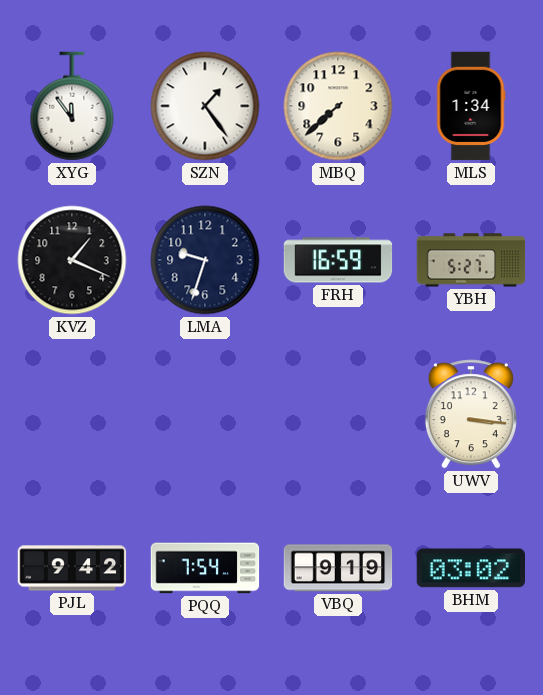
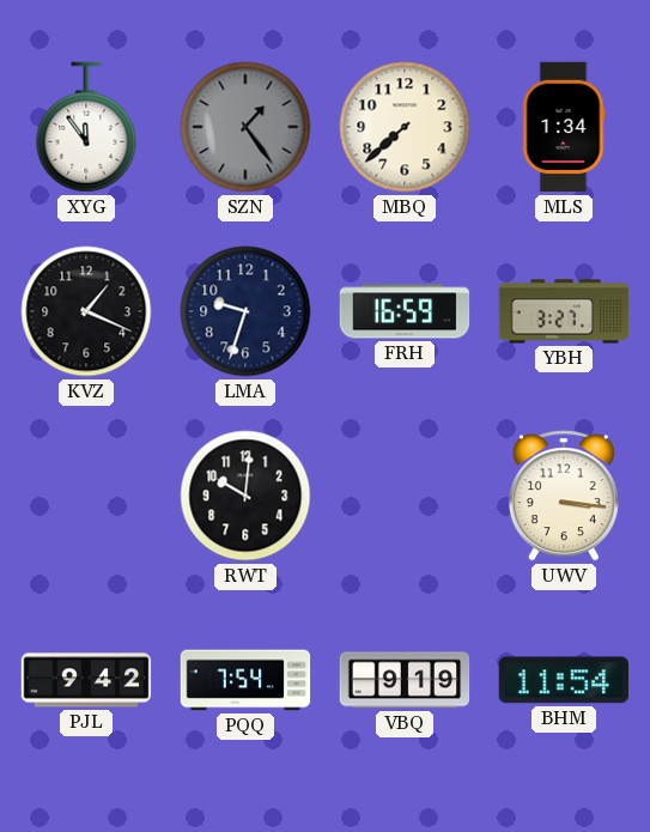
SZN dial: white -> grey (245, 127)
YBH: 5:27 -> 3:27 (564, 311)
RWT: none -> 10:01 (245, 496)
BHM: 03:02 -> 11:54 (563, 680)
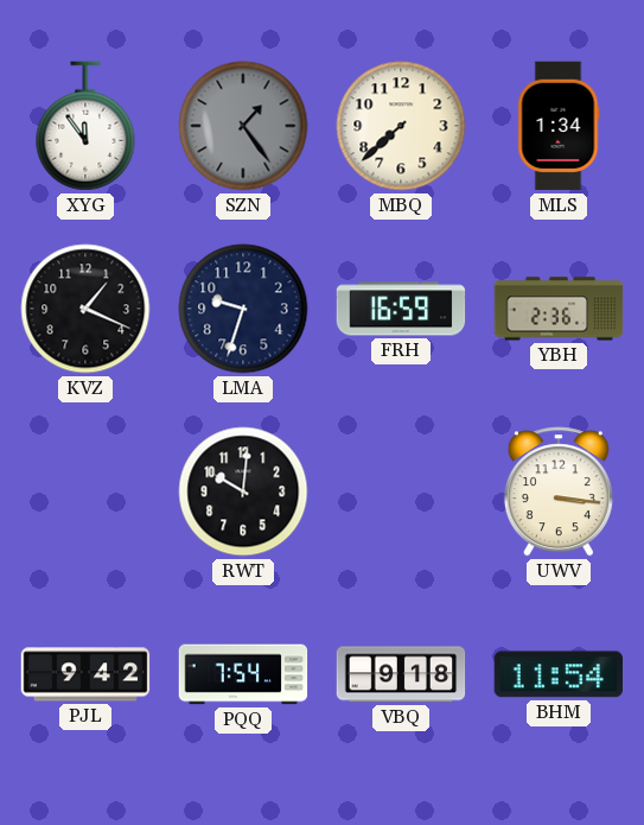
YBH: 3:27 -> 2:36 (559, 309)
VBQ: 9:19 -> 9:18 (401, 674)
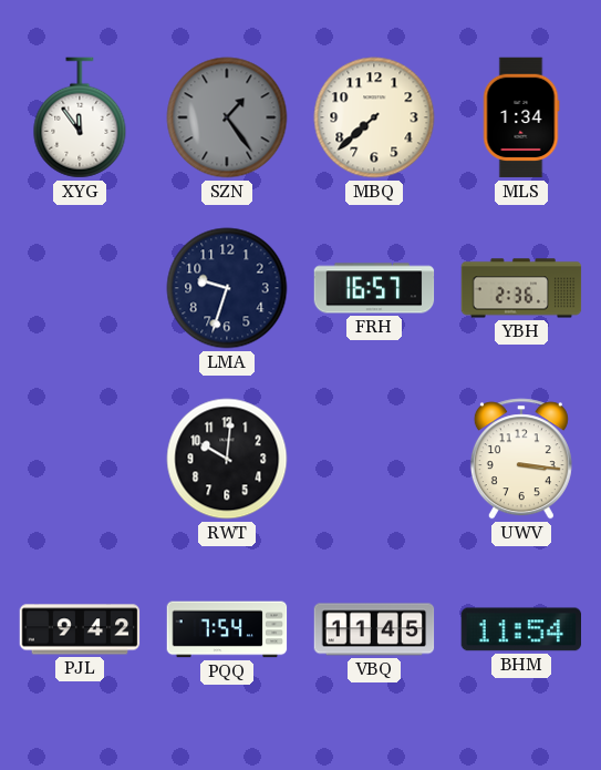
KVZ: 1:19 -> none (85, 309)
FRH: 16:59 -> 16:57 (374, 288)
VBQ: 9:18 -> 11:45 (374, 629)
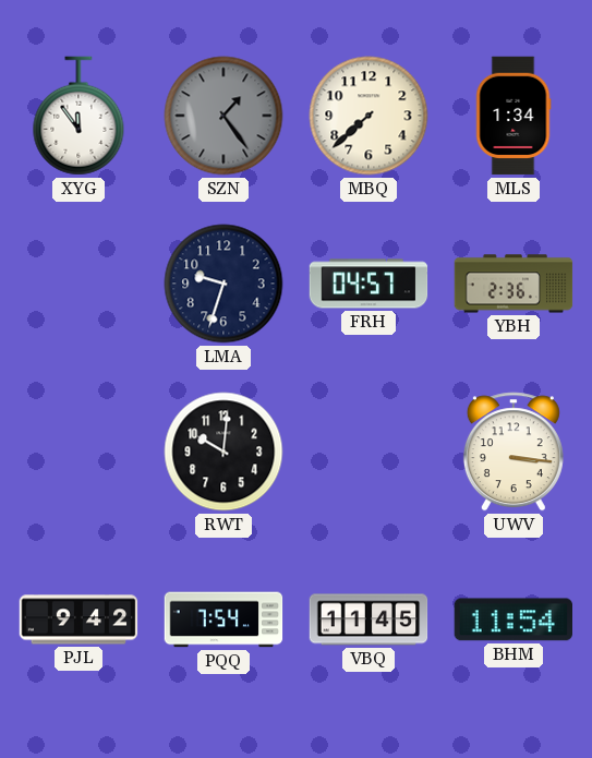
FRH: 16:57 -> 04:57 (369, 284)
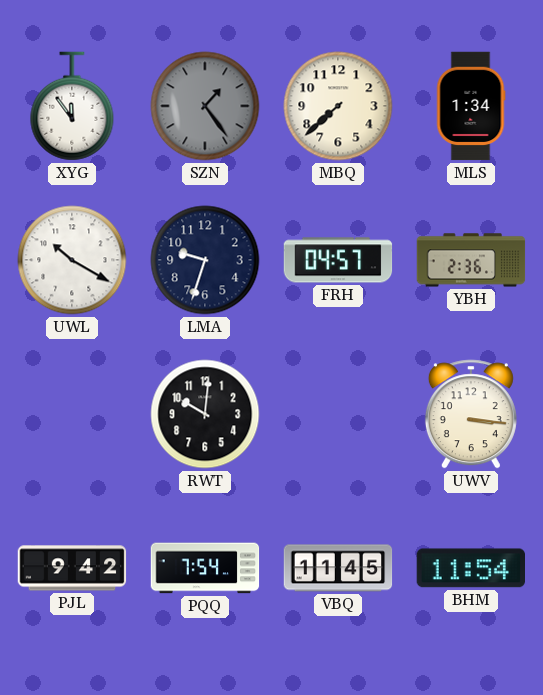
UWL: none -> 10:20 (72, 260)
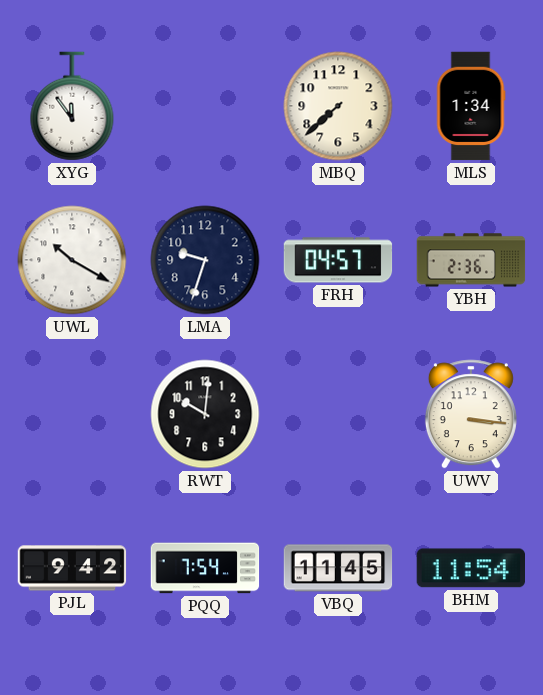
SZN: 1:24 -> none (205, 106)
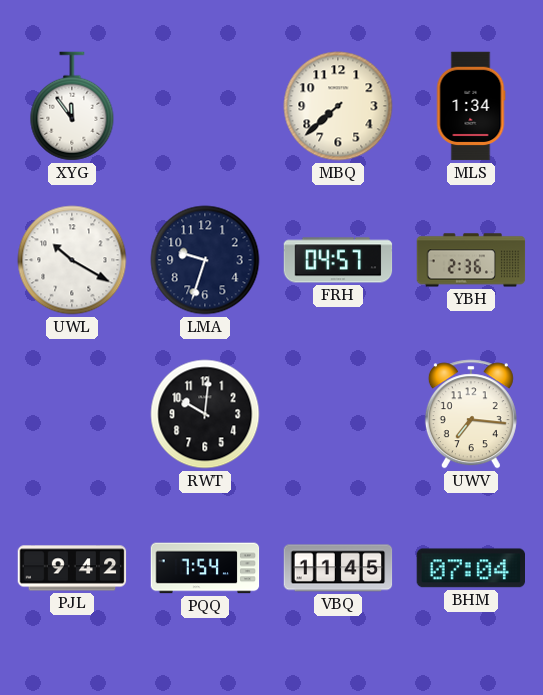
UWV: 3:16 -> 7:16 (471, 414)
BHM: 11:54 -> 07:04 (470, 568)
